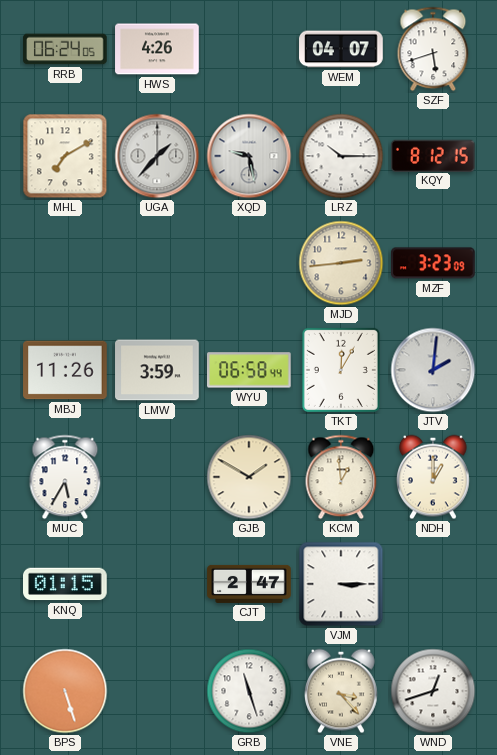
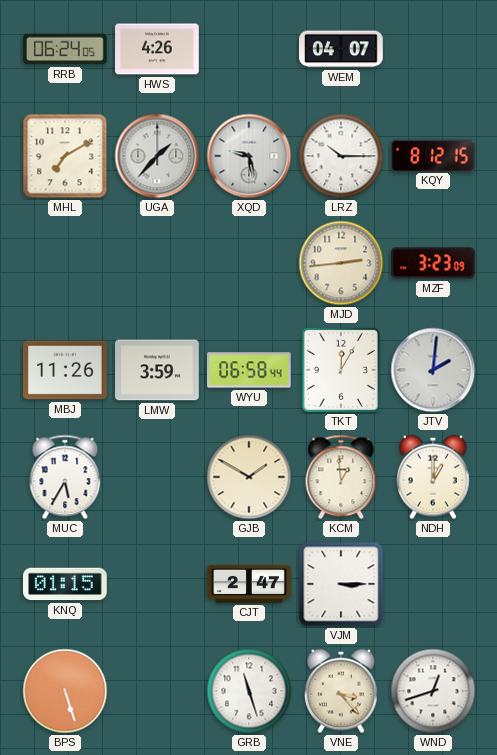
SZF: 5:42 -> none (433, 49)
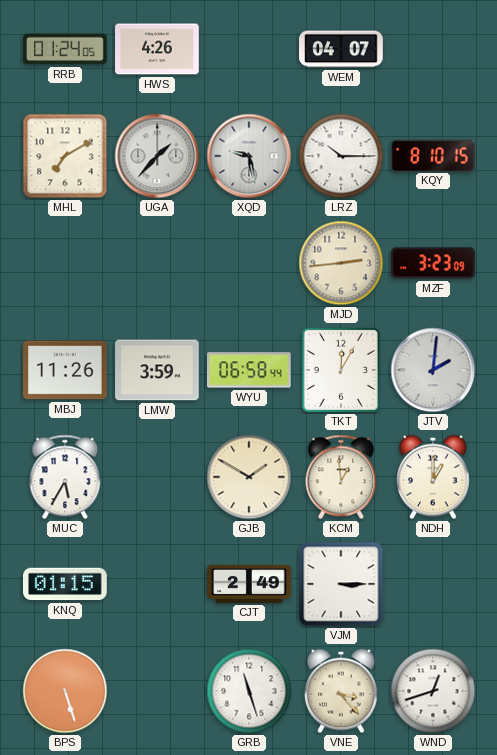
RRB: 06:24 -> 01:24 (65, 49)
KQY: 8:12 -> 8:10 (434, 155)
CJT: 2:47 -> 2:49 (249, 584)
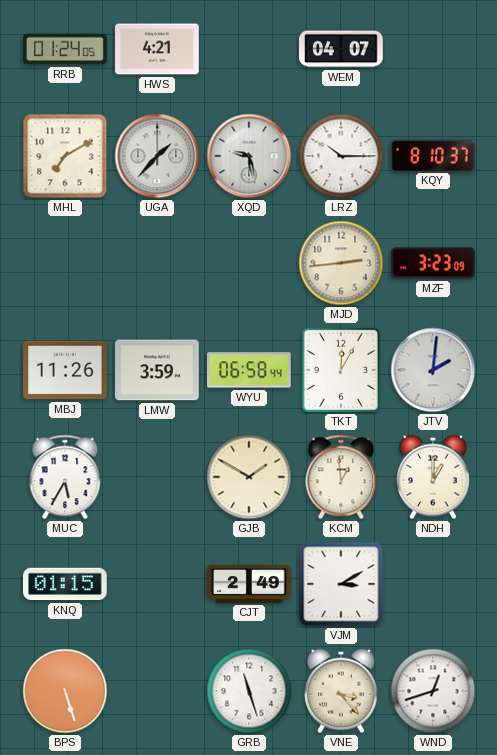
HWS: 4:26 -> 4:21 (157, 49)
KQY: 8:10:15 -> 8:10:37 (434, 155)
VJM: 3:15 -> 3:10 (341, 584)
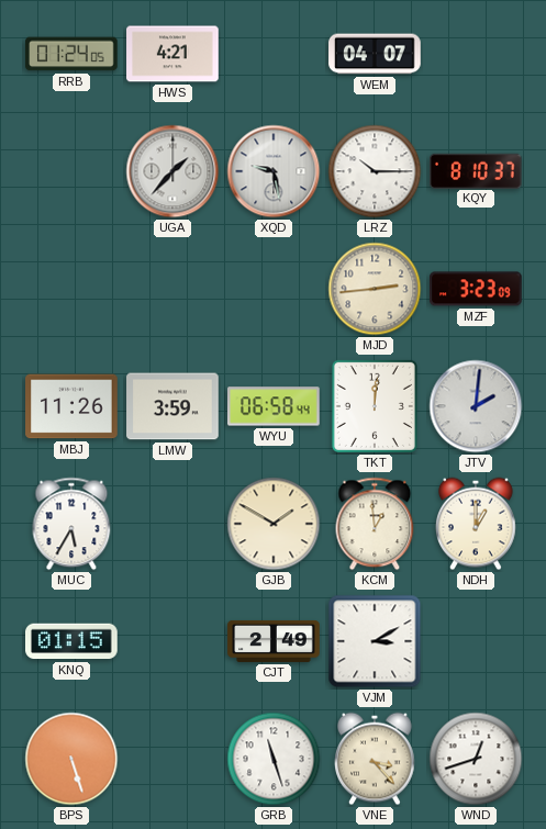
MHL: 7:10 -> none (65, 156)
TKT: 12:05 -> 12:01 (375, 406)
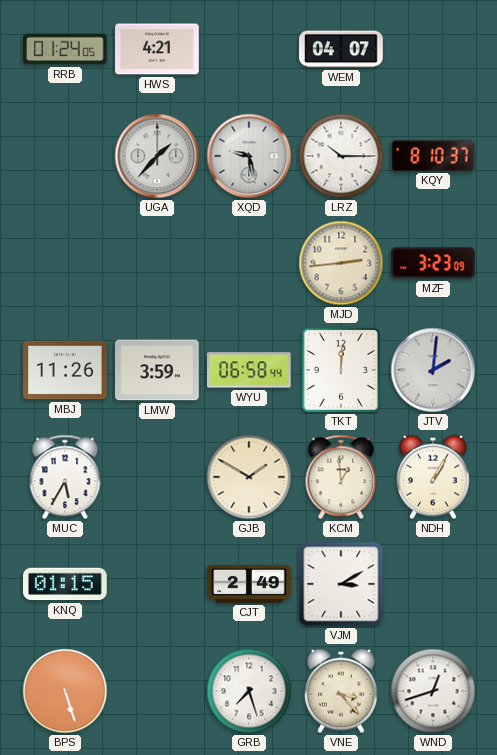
NDH: 1:00 -> 1:05 (434, 477)
GRB: 11:27 -> 7:27 (249, 691)
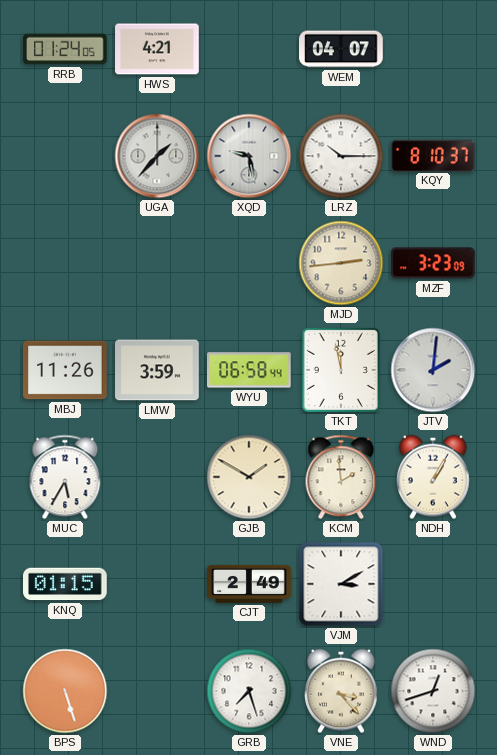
TKT: 12:01 -> 11:58 (341, 370)
KCM: 12:59 -> 1:59 (341, 477)
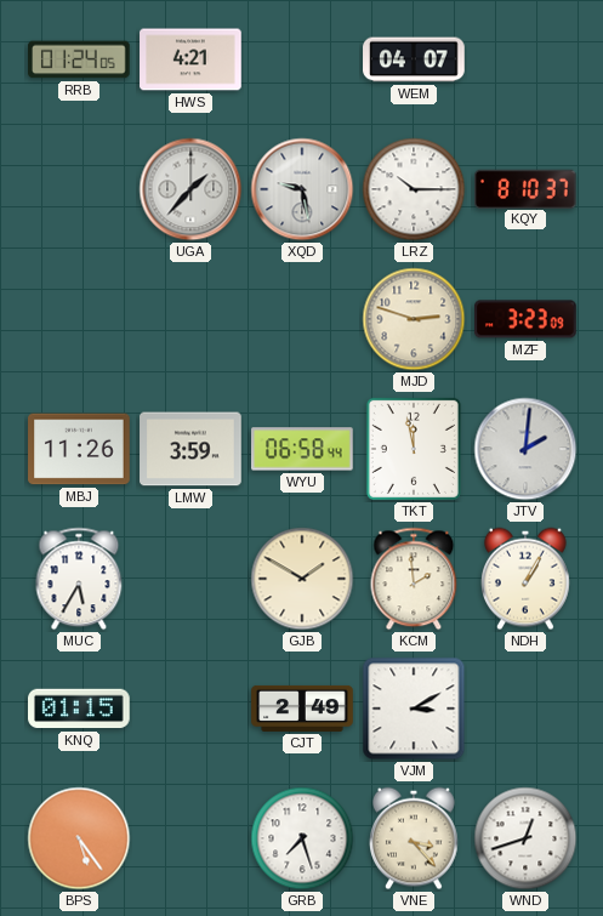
MJD: 2:44 -> 2:48 (414, 319)
BPS: 5:27 -> 5:24 (79, 838)
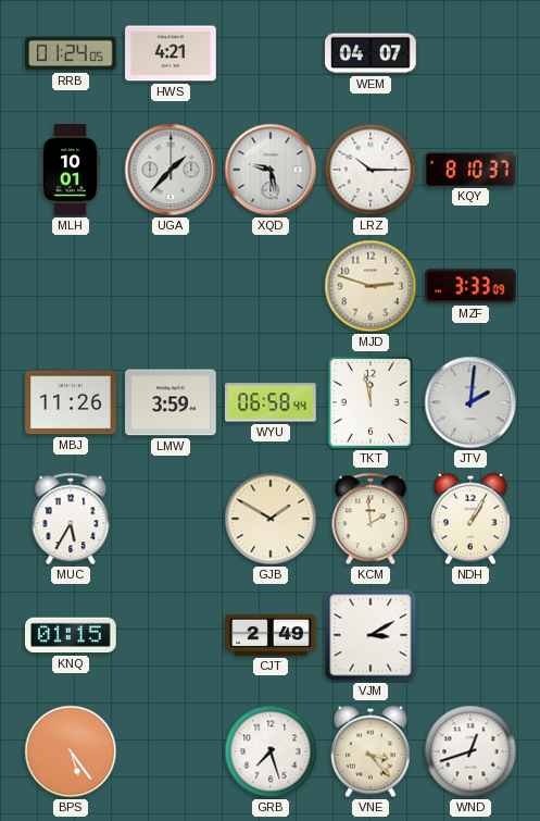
MLH: none -> 10:01 (71, 170)
MZF: 3:23 -> 3:33 (472, 286)
